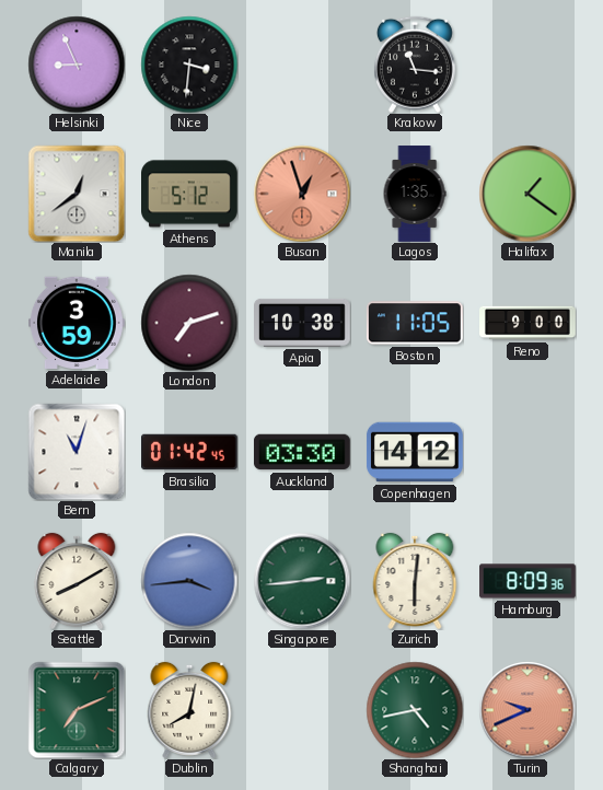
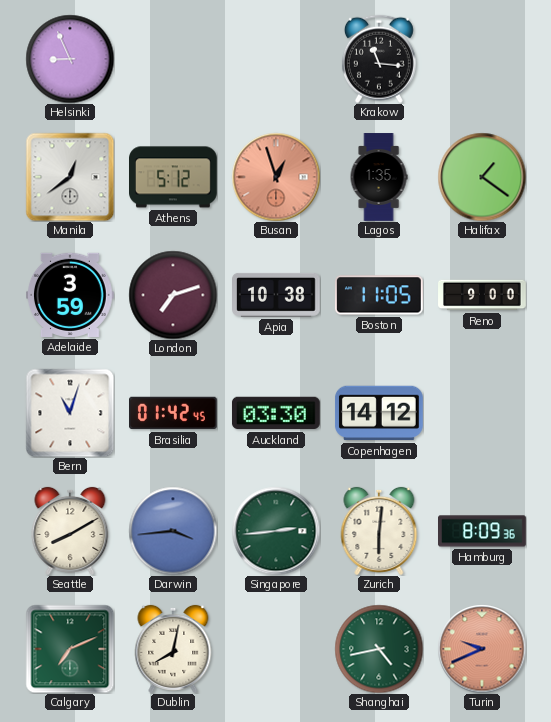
Nice: 3:31 -> none (189, 65)
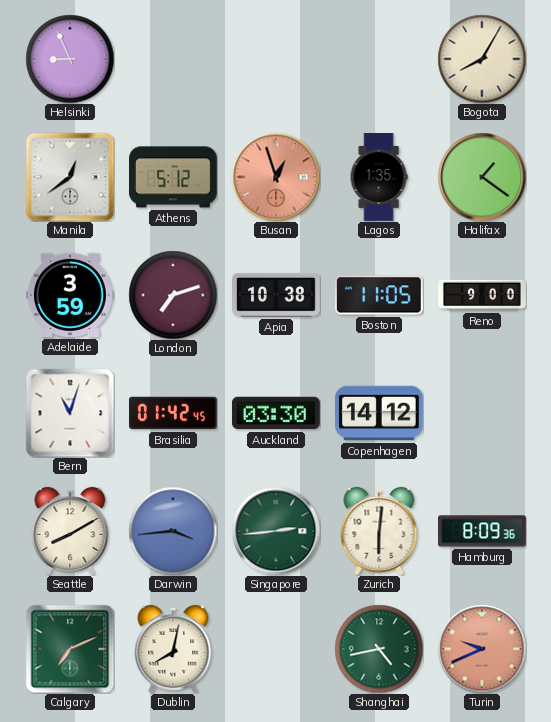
Krakow: 11:16 -> none (379, 59)
Bogota: none -> 8:05 (482, 59)
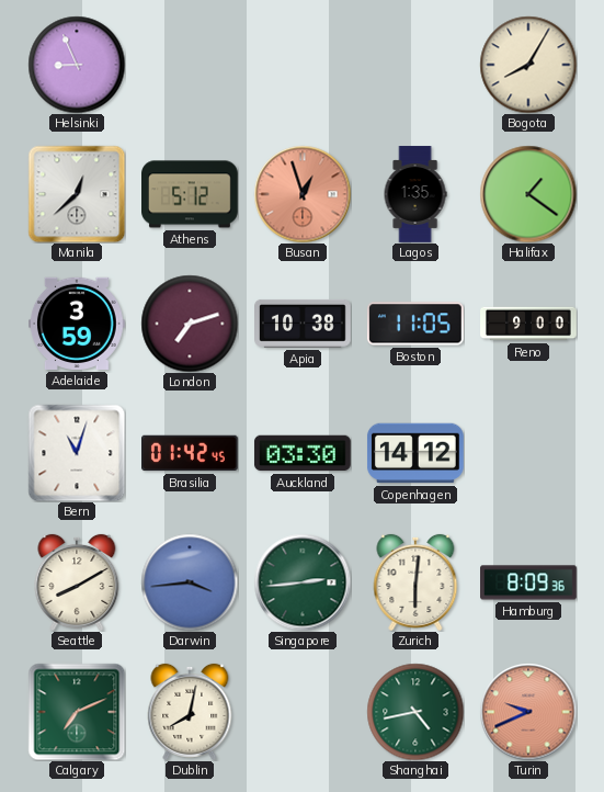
Manila: 12:39 -> 12:38 (77, 194)
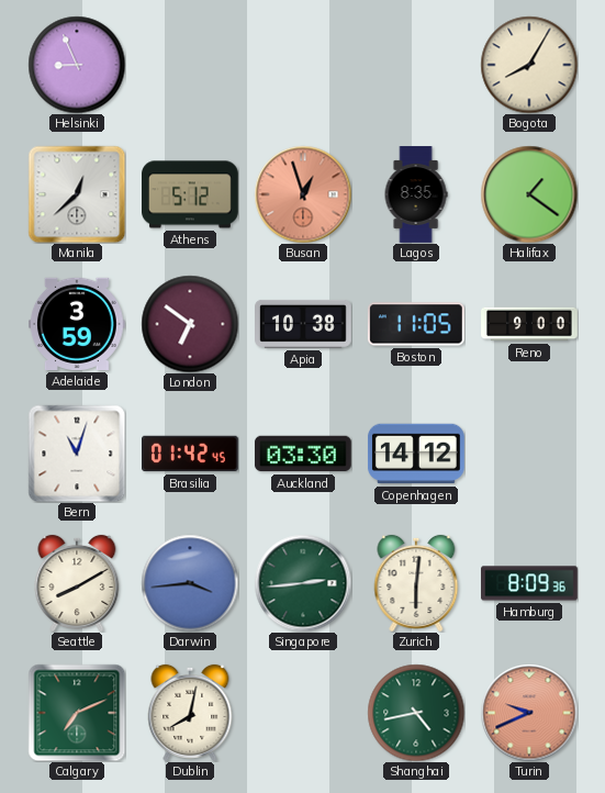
Lagos: 1:35 -> 8:35 (416, 194)
London: 7:12 -> 6:51 (190, 324)
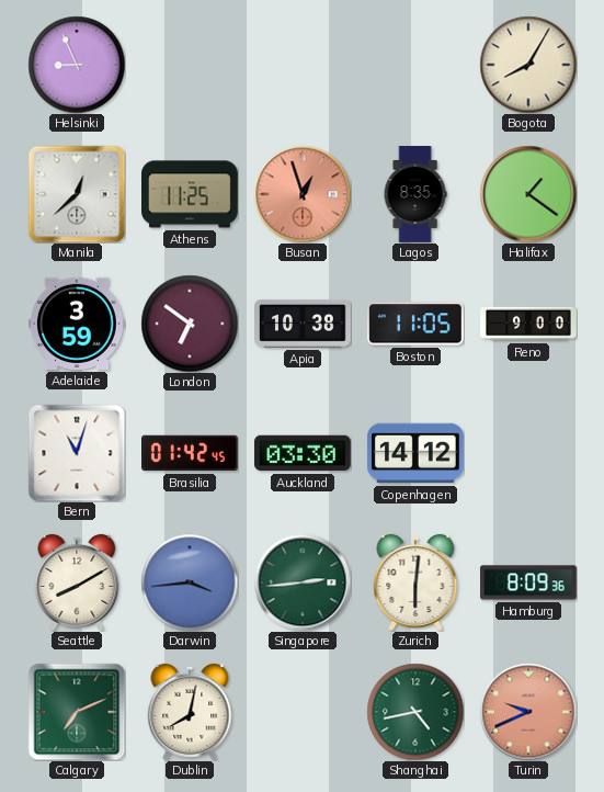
Athens: 5:12 -> 11:25 (191, 194)
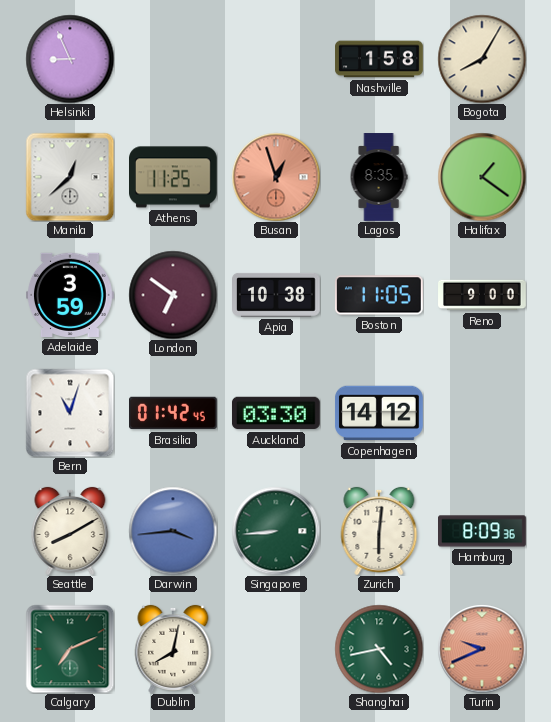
Nashville: none -> 1:58 (379, 59)
Singapore: 2:44 -> 8:44 (276, 531)
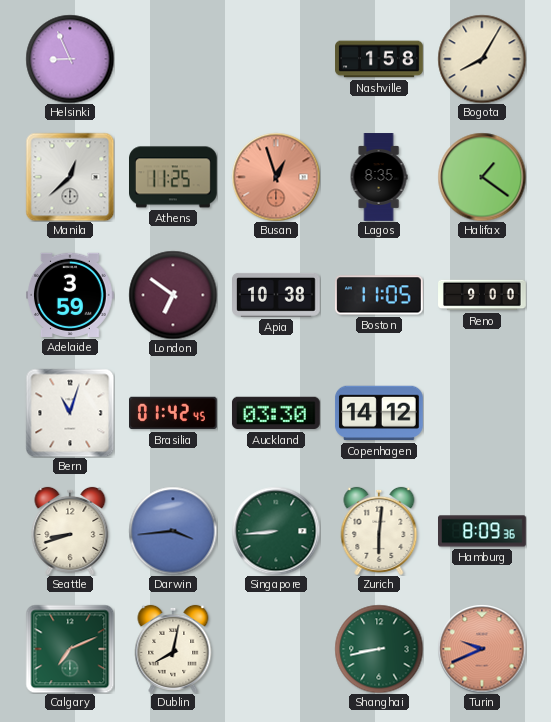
Seattle: 8:10 -> 8:42 (70, 531)
Shanghai: 4:43 -> 8:43 (379, 649)
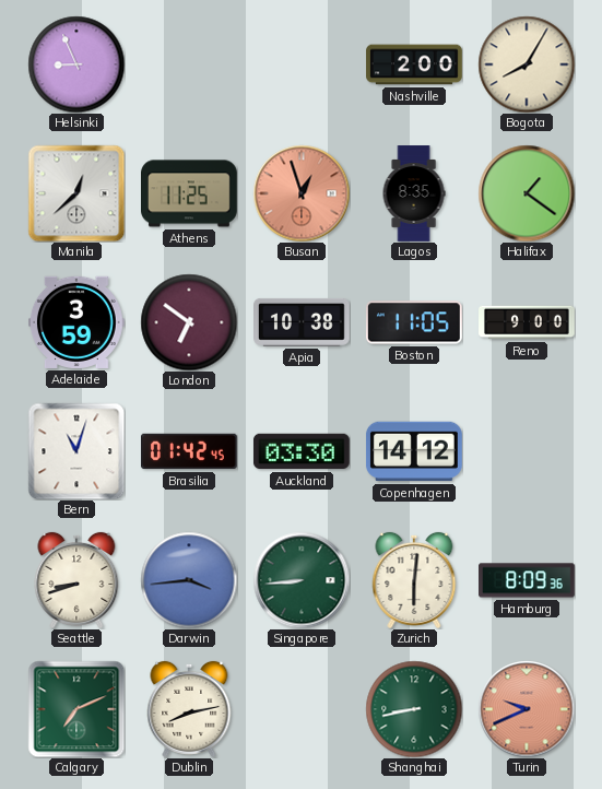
Nashville: 1:58 -> 2:00 (414, 64)
Dublin: 8:02 -> 8:13 (189, 709)
